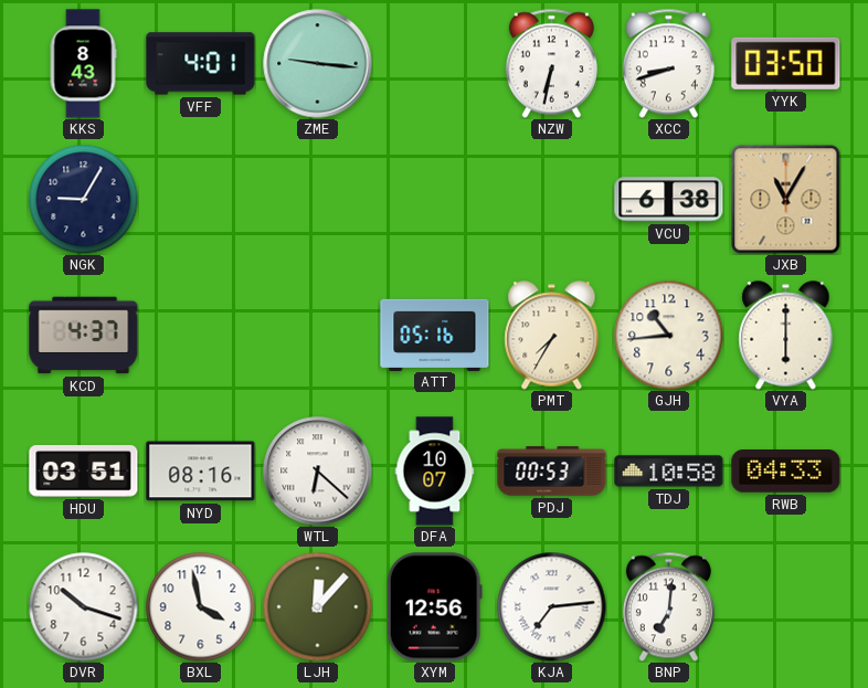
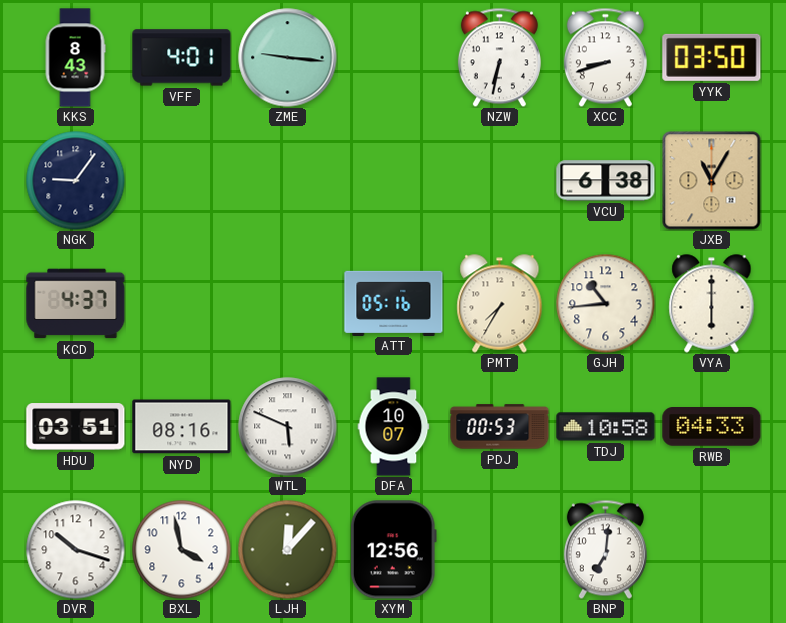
NGK: 9:05 -> 9:06 (76, 181)
WTL: 6:22 -> 5:49 (288, 427)
KJA: 7:14 -> none (552, 607)
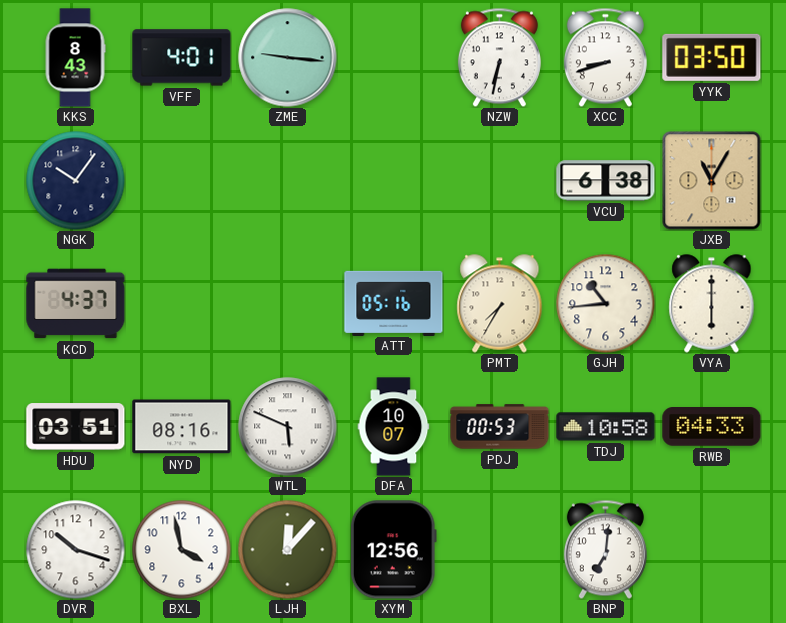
NGK: 9:06 -> 10:06 (76, 181)
